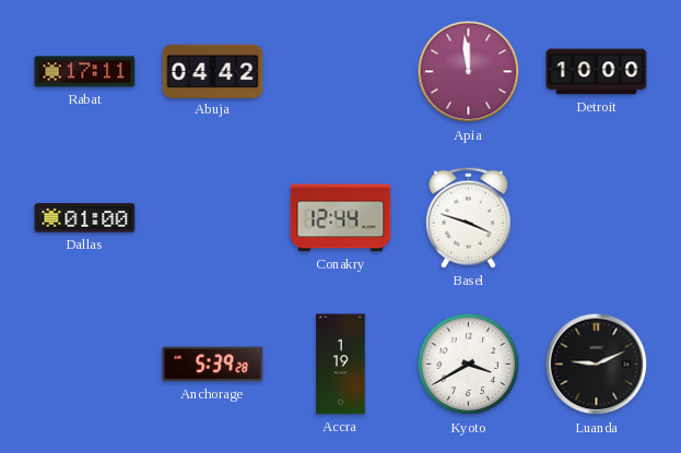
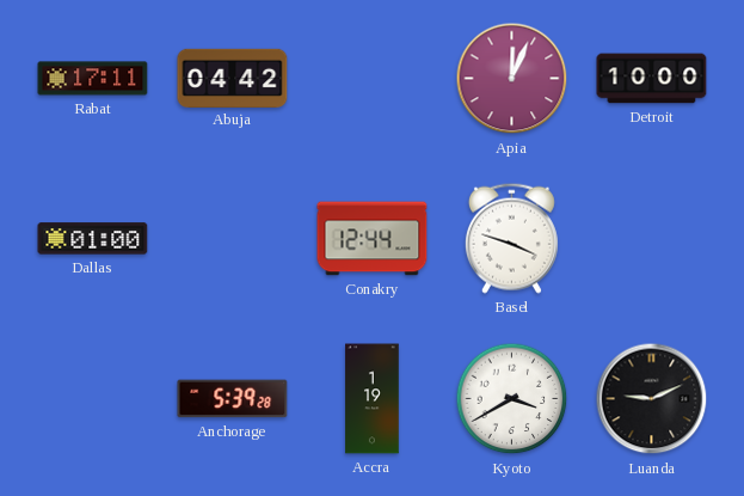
Apia: 11:59 -> 12:04 (512, 79)
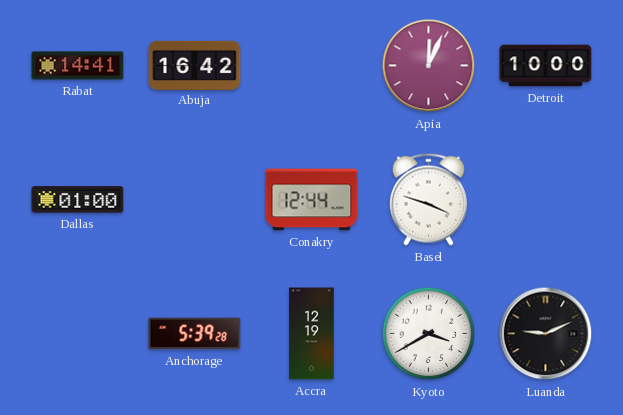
Rabat: 17:11 -> 14:41 (78, 66)
Abuja: 04:42 -> 16:42 (195, 65)
Accra: 1:19 -> 12:19 (312, 334)
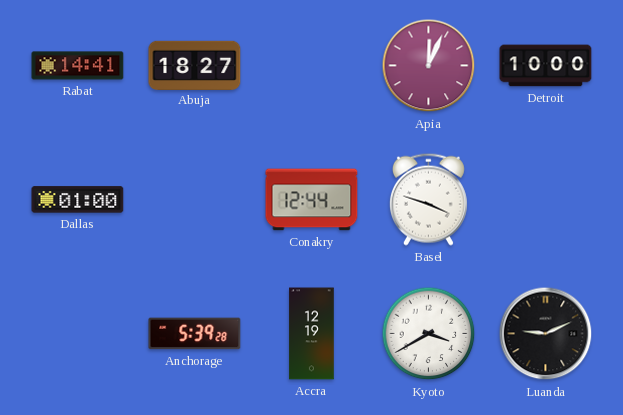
Abuja: 16:42 -> 18:27 (195, 65)
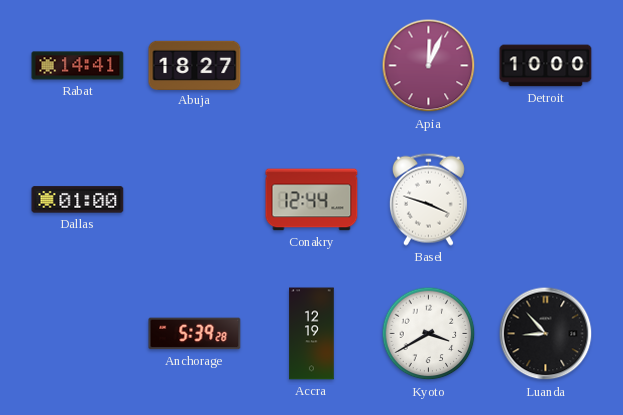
Luanda: 9:11 -> 8:53 (546, 334)
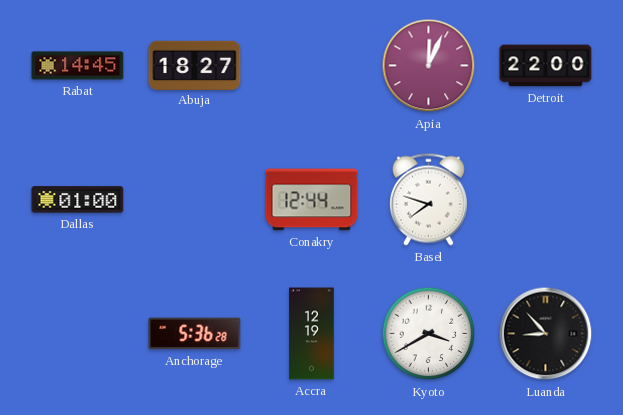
Rabat: 14:41 -> 14:45 (78, 66)
Detroit: 10:00 -> 22:00 (546, 66)
Basel: 3:48 -> 7:48 (428, 199)
Anchorage: 5:39 -> 5:36 (195, 334)
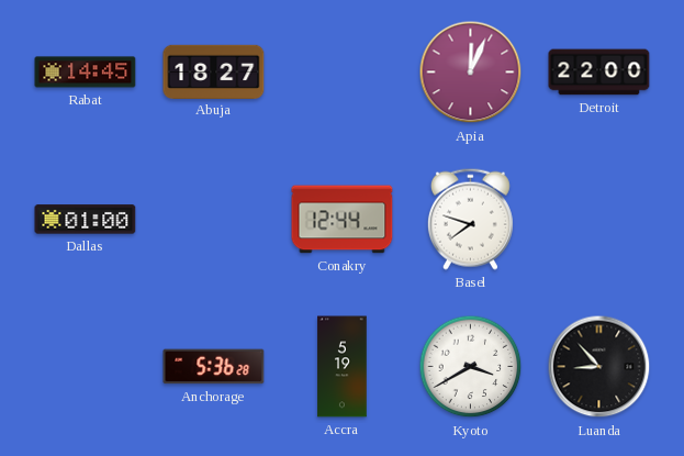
Accra: 12:19 -> 5:19 (343, 367)
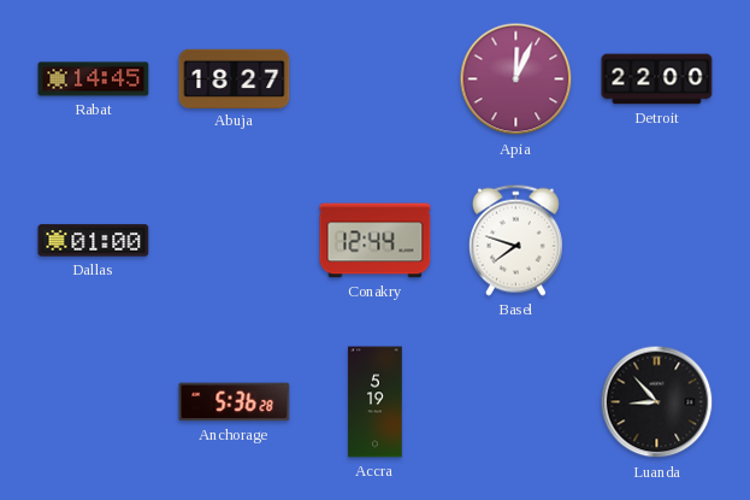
Kyoto: 3:40 -> none (471, 367)
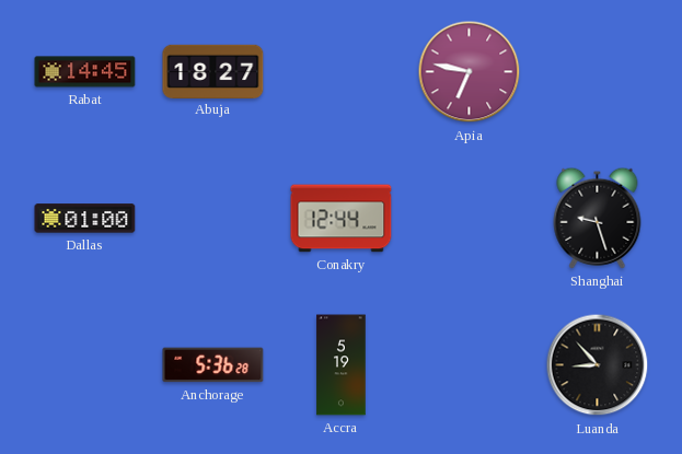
Apia: 12:04 -> 6:47 (470, 72)
Detroit: 22:00 -> none (657, 80)
Basel: 7:48 -> none (515, 240)
Shanghai: none -> 9:27 (598, 218)
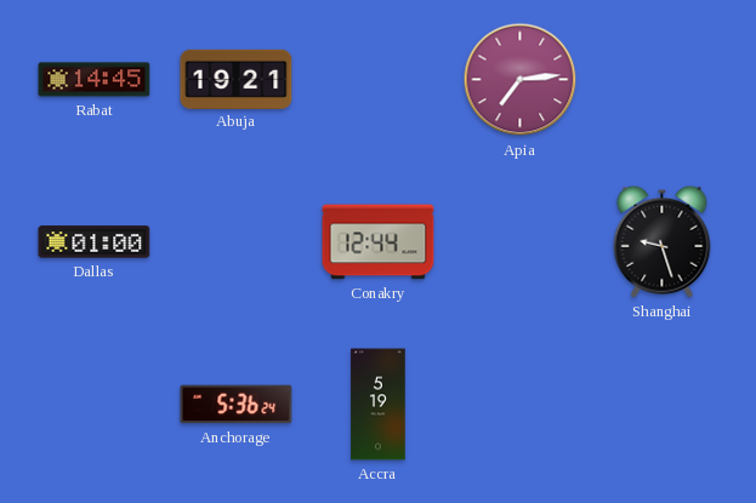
Abuja: 18:27 -> 19:21 (237, 79)
Apia: 6:47 -> 7:14 (521, 80)
Anchorage: 5:36:28 -> 5:36:24 (237, 405)
Luanda: 8:53 -> none (598, 365)
